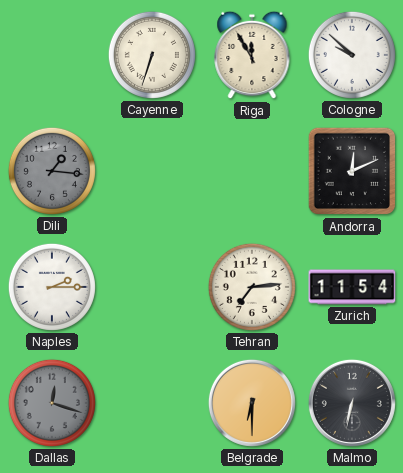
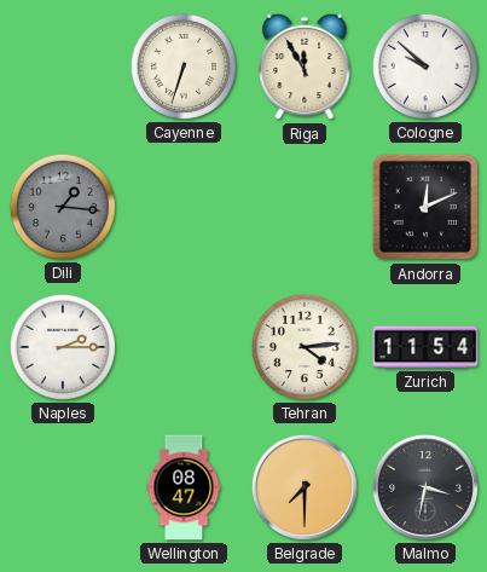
Tehran: 7:14 -> 4:14 (305, 347)
Dallas: 12:18 -> none (52, 403)
Wellington: none -> 08:47 (184, 487)
Belgrade: 6:30 -> 7:30 (305, 487)
Malmo: 6:32 -> 3:32 (425, 487)
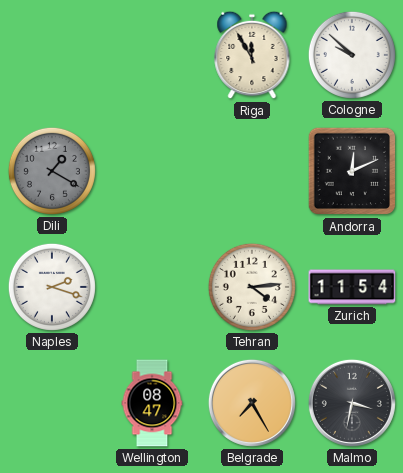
Cayenne: 6:33 -> none (184, 67)
Dili: 1:16 -> 1:20 (52, 171)
Naples: 2:15 -> 2:18 (52, 287)
Belgrade: 7:30 -> 7:25 (252, 403)
